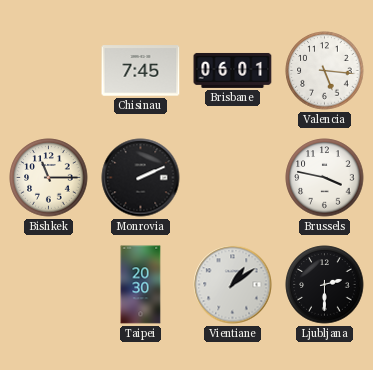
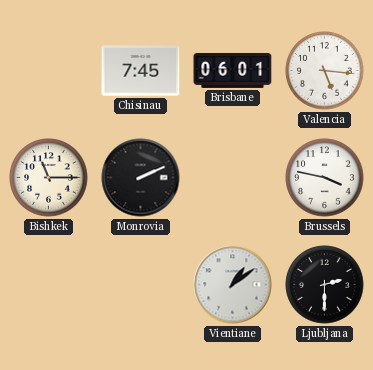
Taipei: 20:30 -> none (141, 285)
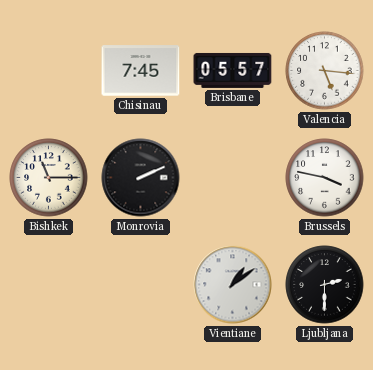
Brisbane: 06:01 -> 05:57 (233, 70)
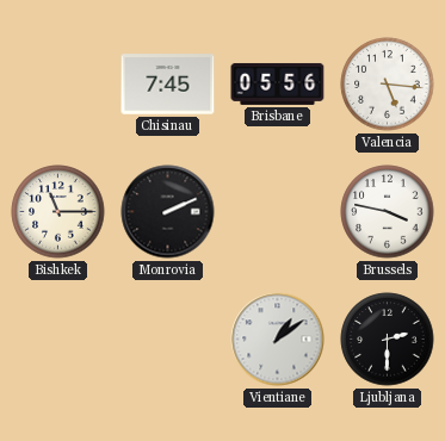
Brisbane: 05:57 -> 05:56 (278, 83)
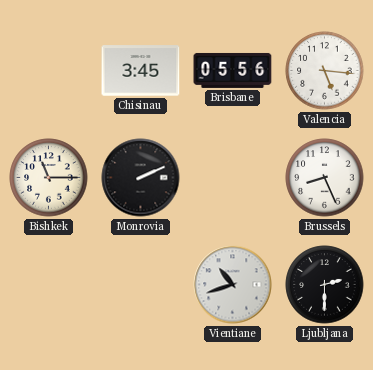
Chisinau: 7:45 -> 3:45 (141, 71)
Brussels: 3:47 -> 8:26 (325, 178)
Vientiane: 1:09 -> 10:42 (233, 285)
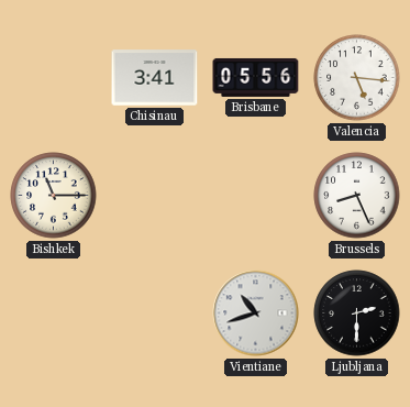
Chisinau: 3:45 -> 3:41 (155, 78)
Monrovia: 2:11 -> none (141, 178)
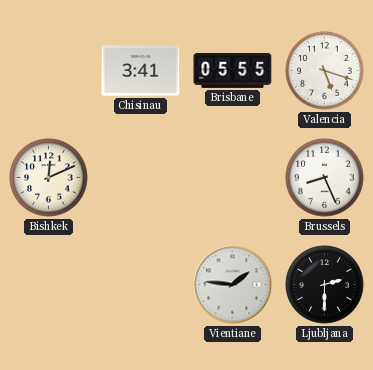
Brisbane: 05:56 -> 05:55 (233, 70)
Valencia: 5:16 -> 5:18 (325, 71)
Bishkek: 11:15 -> 12:11 (49, 178)
Vientiane: 10:42 -> 1:46 (233, 285)
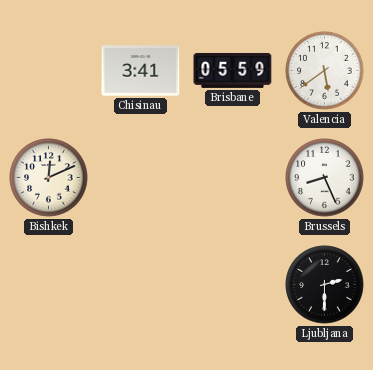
Brisbane: 05:55 -> 05:59 (233, 70)
Valencia: 5:18 -> 5:39 (325, 71)
Vientiane: 1:46 -> none (233, 285)
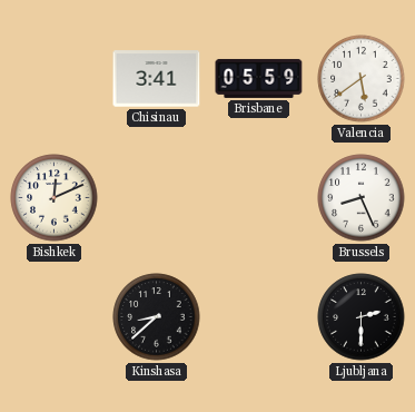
Kinshasa: none -> 8:38 (157, 317)
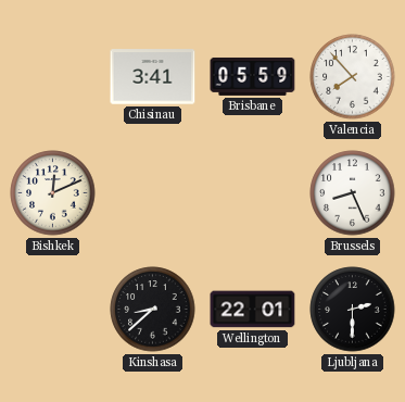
Valencia: 5:39 -> 7:53 (353, 77)
Wellington: none -> 22:01 (253, 310)
